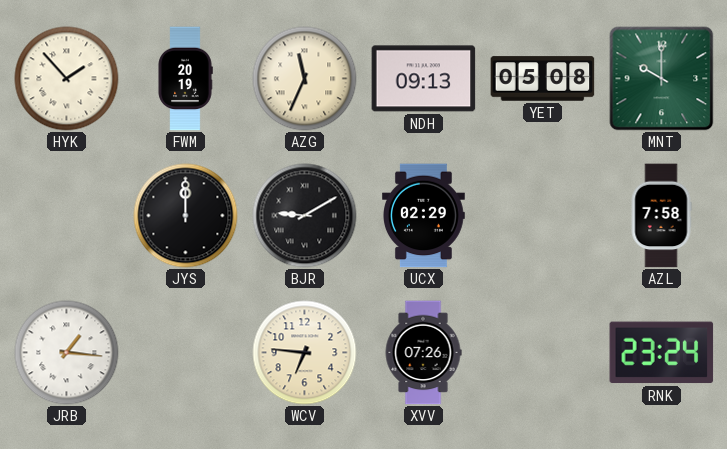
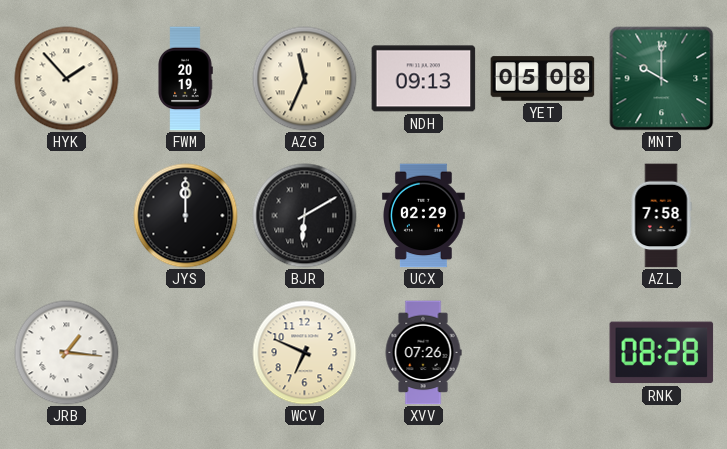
BJR: 9:10 -> 6:10 (305, 216)
WCV: 6:46 -> 6:49 (305, 353)
RNK: 23:24 -> 08:28 (662, 353)
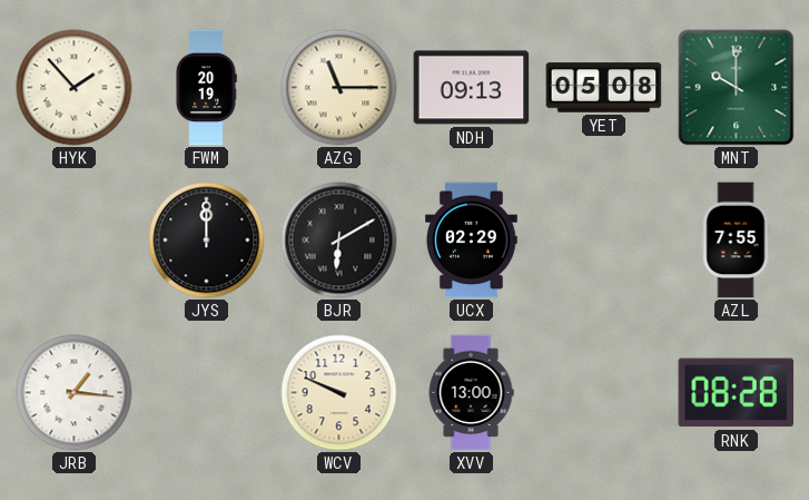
AZG: 11:34 -> 11:15 (339, 88)
AZL: 7:58 -> 7:55 (736, 241)
WCV: 6:49 -> 9:49 (339, 393)
XVV: 07:26 -> 13:00 (471, 393)
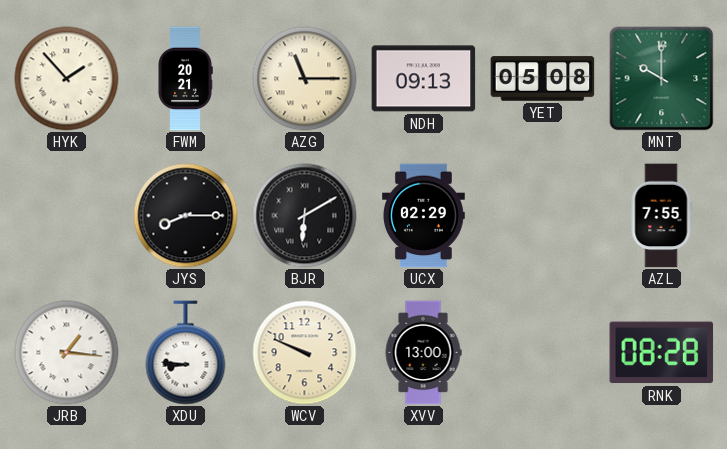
FWM: 20:19 -> 20:21 (185, 79)
JYS: 12:00 -> 8:15 (186, 216)
XDU: none -> 8:46 (186, 353)
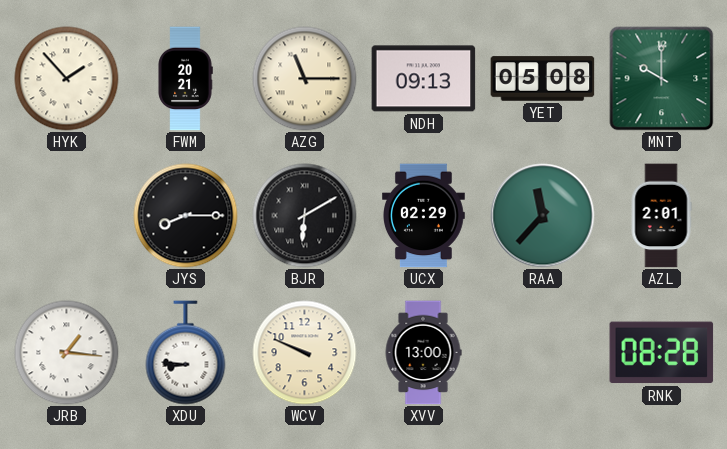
RAA: none -> 11:37 (543, 216)
AZL: 7:55 -> 2:01 (661, 216)
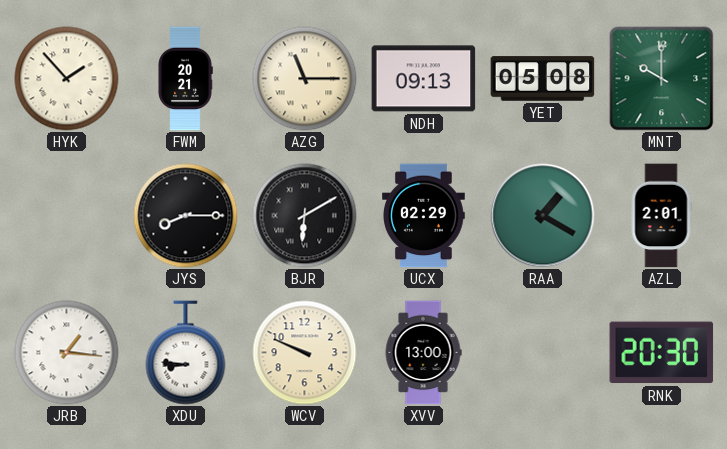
RAA: 11:37 -> 1:20 (543, 216)
RNK: 08:28 -> 20:30 (662, 353)
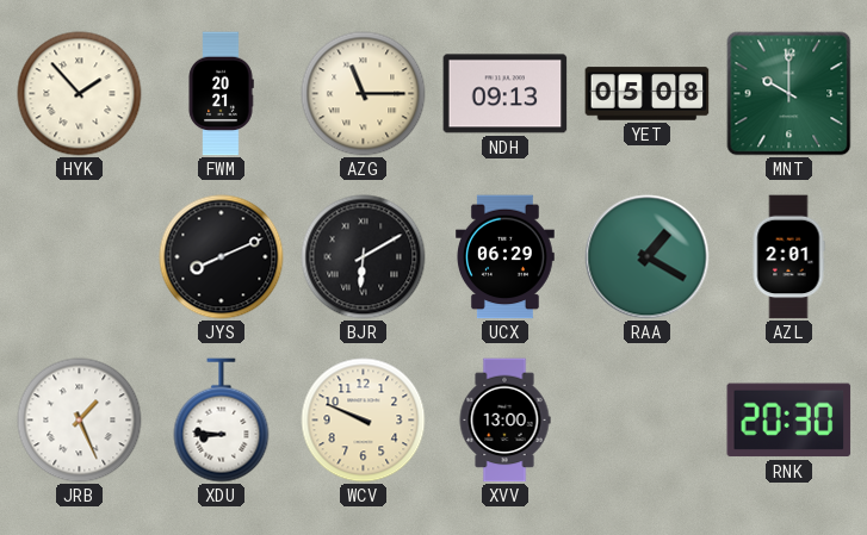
JYS: 8:15 -> 8:11 (222, 257)
UCX: 02:29 -> 06:29 (506, 257)
JRB: 1:16 -> 1:26 (80, 421)
